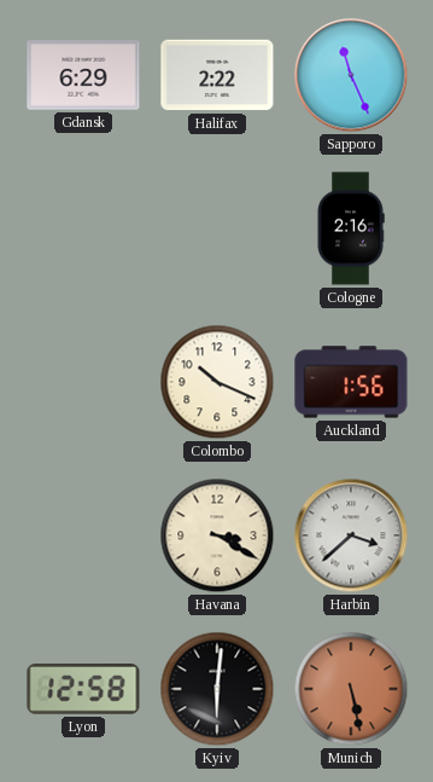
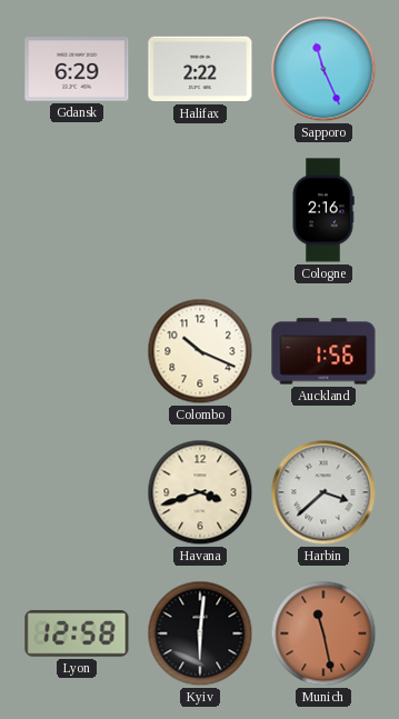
Havana: 3:20 -> 3:42 (200, 492)
Munich: 5:28 -> 11:28 (323, 633)
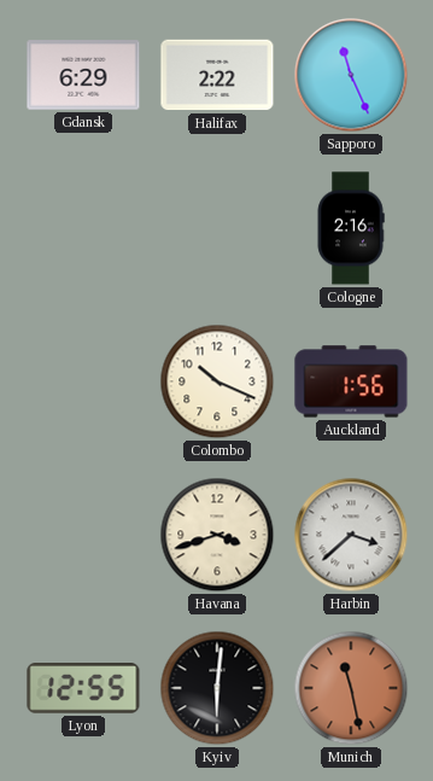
Lyon: 12:58 -> 12:55 (83, 688)
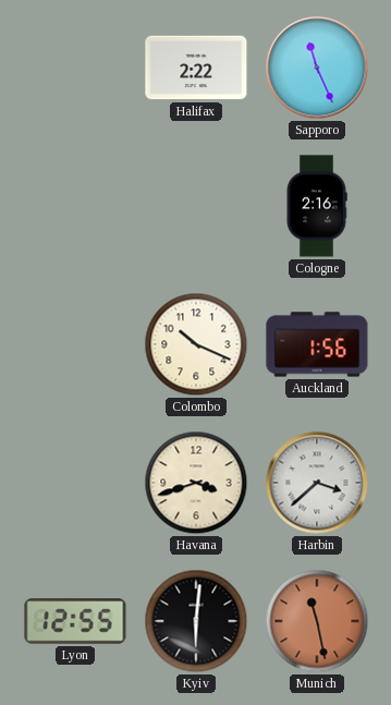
Gdansk: 6:29 -> none (83, 75)
